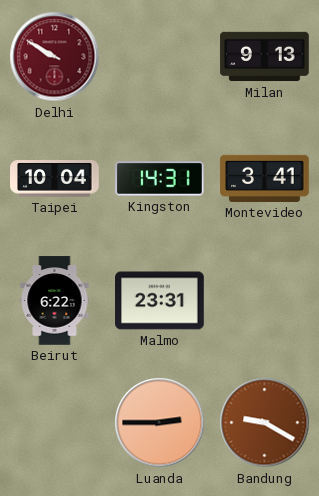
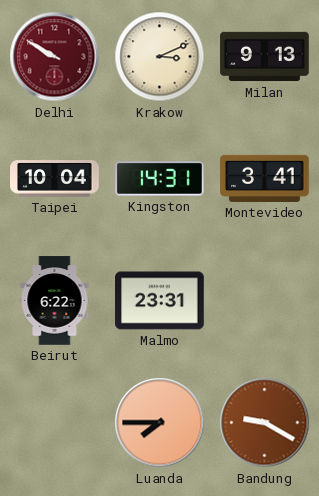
Krakow: none -> 3:11 (160, 57)
Luanda: 2:45 -> 7:45 (160, 423)
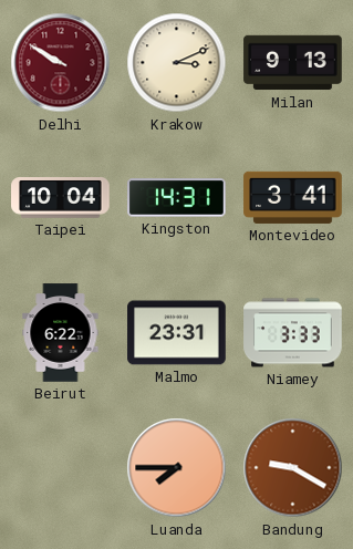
Niamey: none -> 3:33 (293, 333)
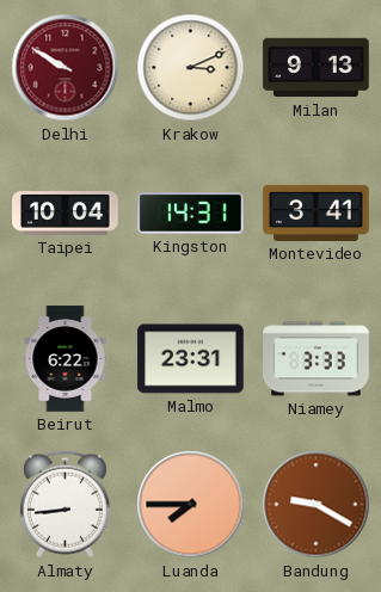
Almaty: none -> 8:44 (64, 505)
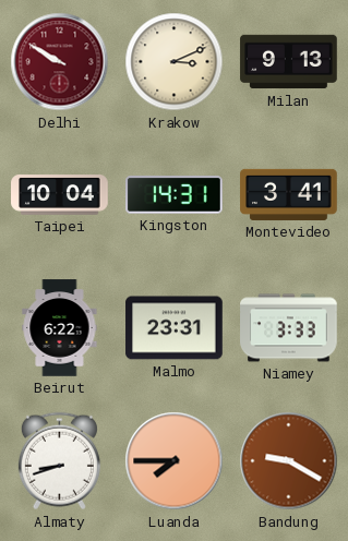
Almaty: 8:44 -> 8:42 (59, 461)
